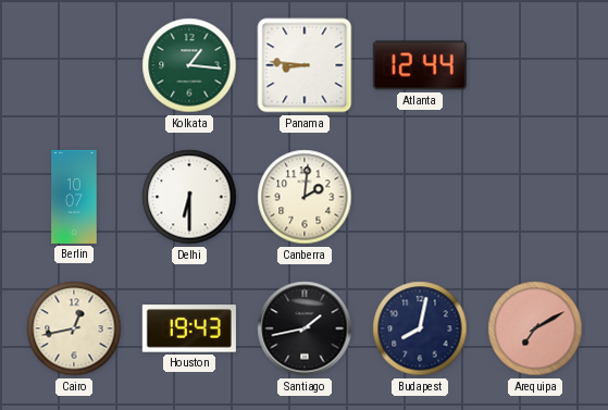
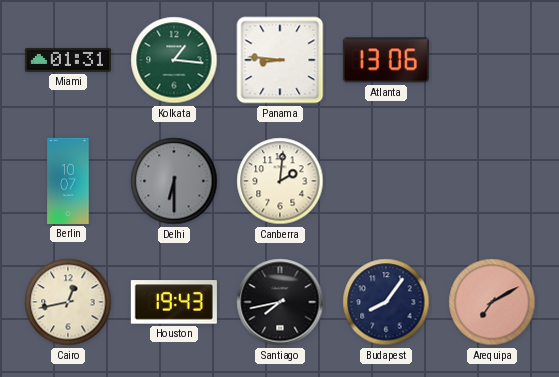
Miami: none -> 01:31 (68, 60)
Atlanta: 12:44 -> 13:06 (386, 60)
Delhi dial: white -> grey (174, 181)
Santiago: 1:43 -> 7:43 (280, 302)
Budapest: 8:02 -> 8:06 (386, 302)
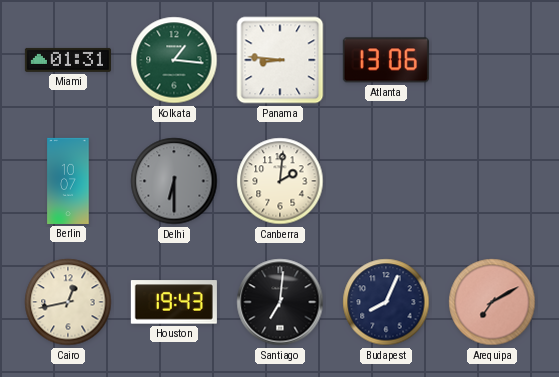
Santiago: 7:43 -> 7:01 (280, 302)
Budapest: 8:06 -> 8:04 (386, 302)
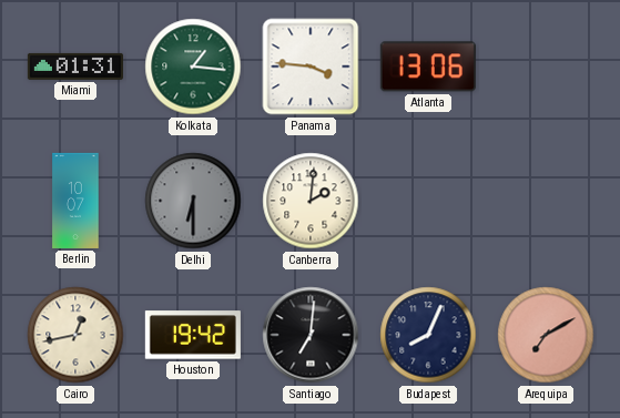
Panama: 8:46 -> 3:46 (311, 67)
Houston: 19:43 -> 19:42 (193, 335)
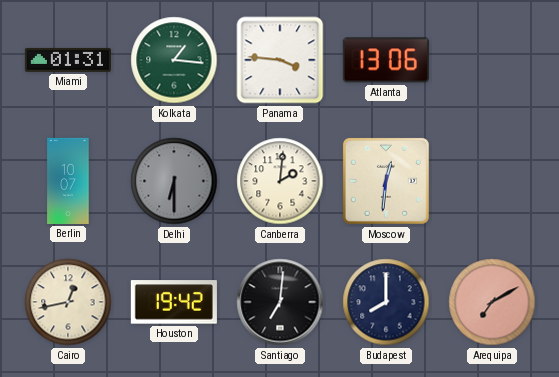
Moscow: none -> 12:31 (386, 181)
Budapest: 8:04 -> 8:00 (386, 302)
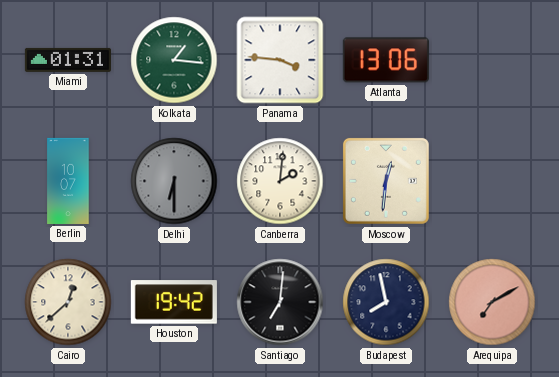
Cairo: 12:43 -> 12:38 (68, 302)
Budapest: 8:00 -> 7:58 (386, 302)
